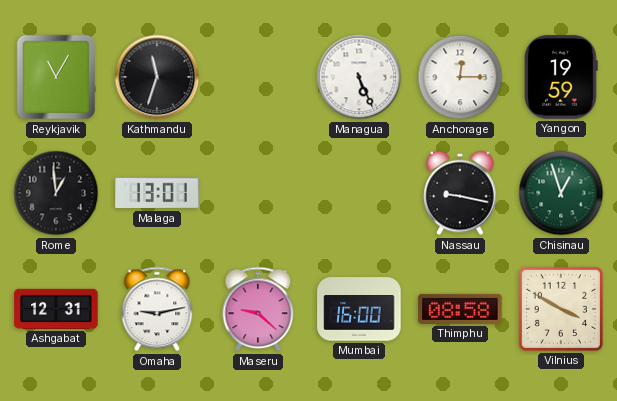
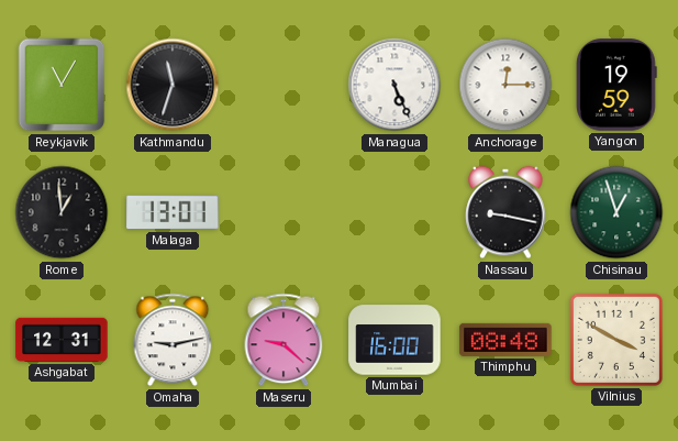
Thimphu: 08:58 -> 08:48 (505, 340)
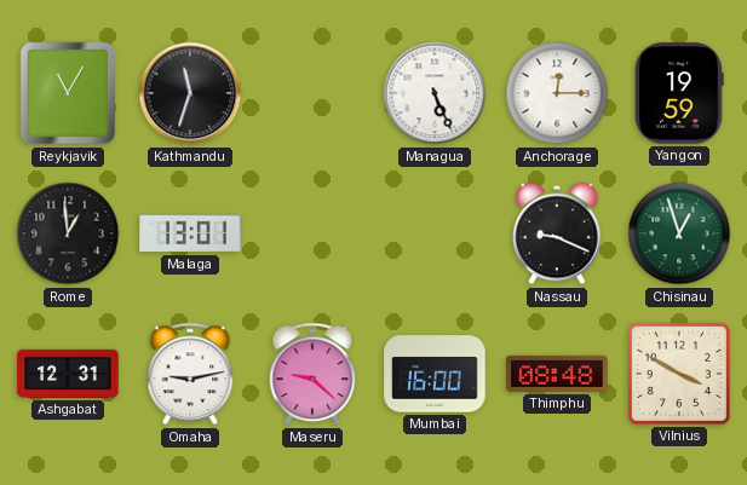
Nassau: 9:17 -> 9:19 (557, 233)
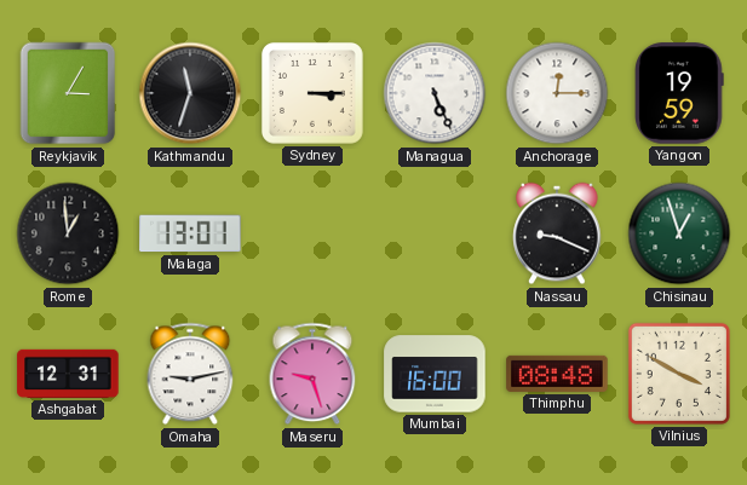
Reykjavik: 11:05 -> 3:05 (68, 93)
Sydney: none -> 3:15 (312, 93)
Maseru: 9:22 -> 9:27 (312, 374)
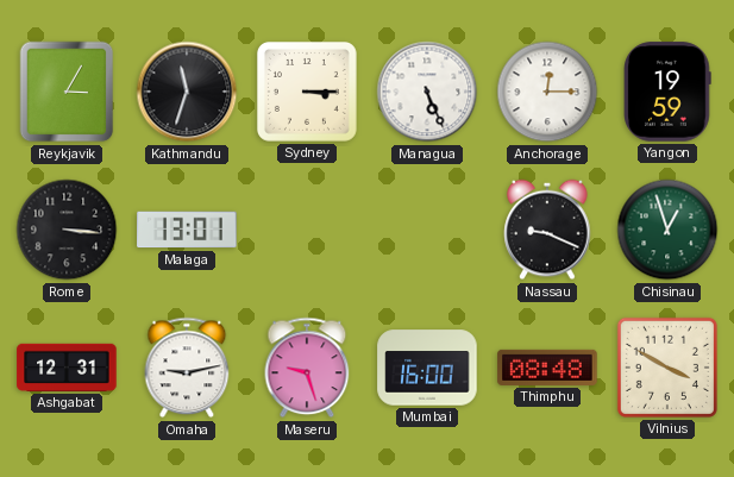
Rome: 12:59 -> 3:16 (67, 230)
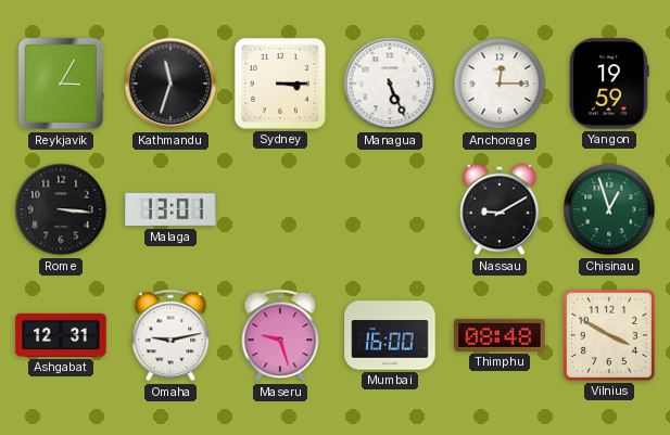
Nassau: 9:19 -> 9:10 (500, 209)
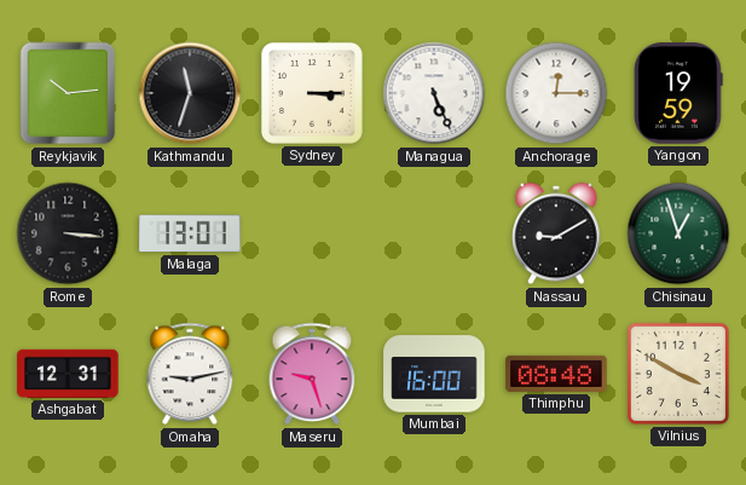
Reykjavik: 3:05 -> 10:14 (68, 93)
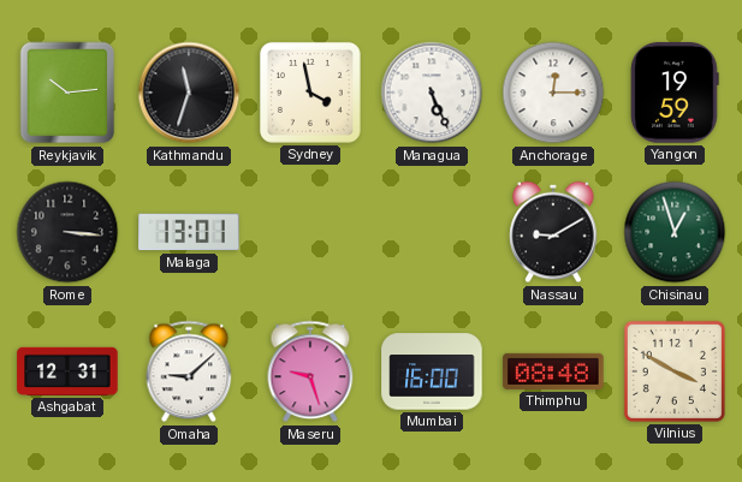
Sydney: 3:15 -> 3:58 (310, 93)
Omaha: 9:13 -> 9:08 (189, 371)
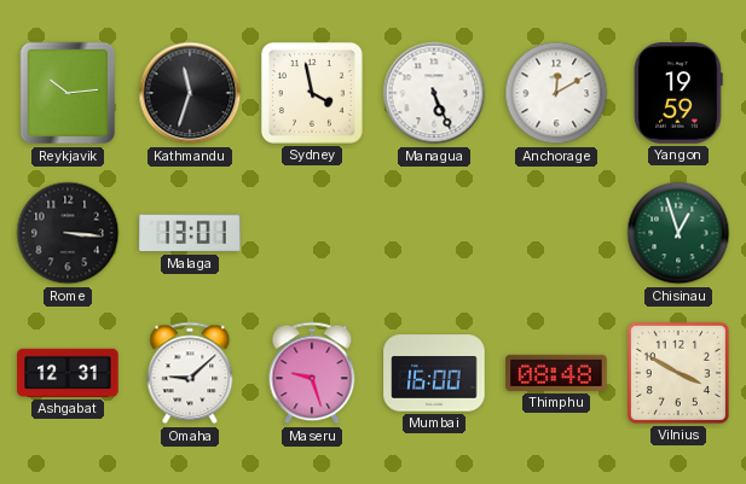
Anchorage: 12:15 -> 12:10 (556, 93)
Nassau: 9:10 -> none (553, 232)
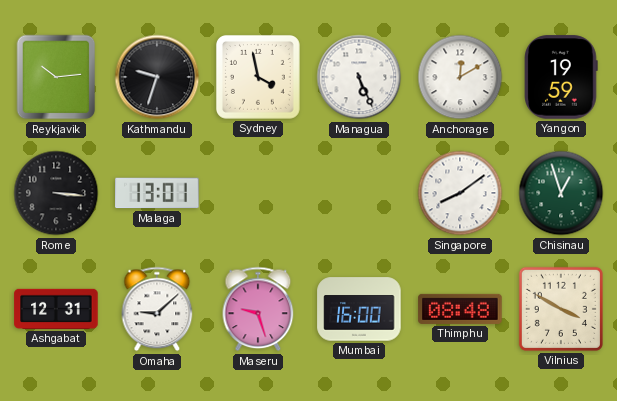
Kathmandu: 11:33 -> 9:33 (157, 77)
Singapore: none -> 8:09 (460, 193)
